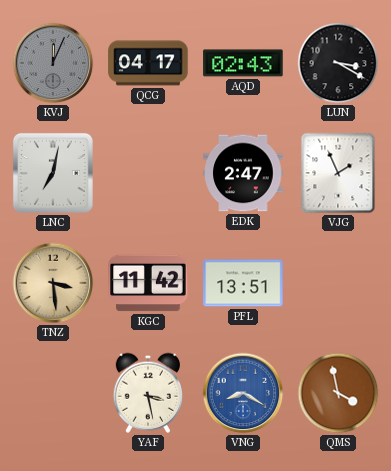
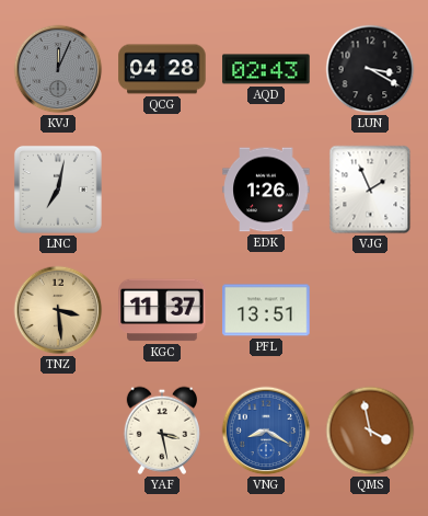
QCG: 04:17 -> 04:28 (162, 69)
EDK: 2:47 -> 1:26 (266, 190)
KGC: 11:42 -> 11:37 (162, 310)
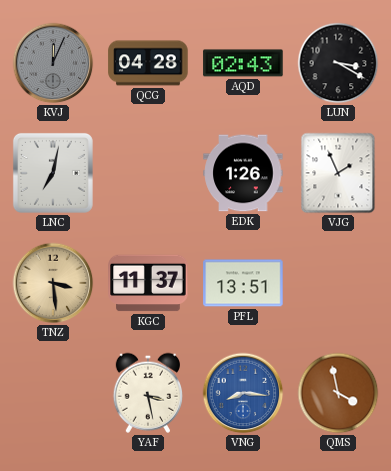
VNG: 8:20 -> 8:16 (243, 393)
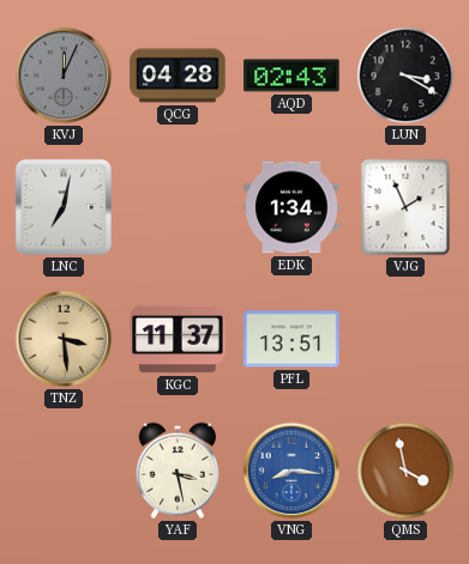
EDK: 1:26 -> 1:34 (291, 207)
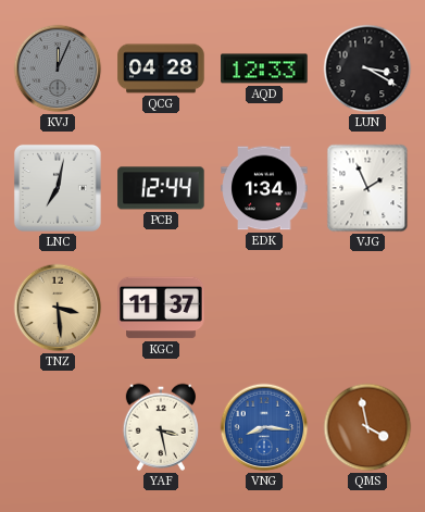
AQD: 02:43 -> 12:33 (264, 68)
PCB: none -> 12:44 (161, 188)
PFL: 13:51 -> none (291, 339)
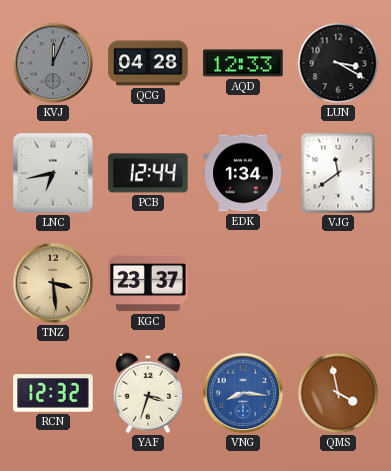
LNC: 7:02 -> 6:43 (53, 173)
VJG: 1:56 -> 11:39 (338, 173)
KGC: 11:37 -> 23:37 (148, 283)
RCN: none -> 12:32 (53, 393)
YAF: 3:28 -> 3:33 (147, 393)
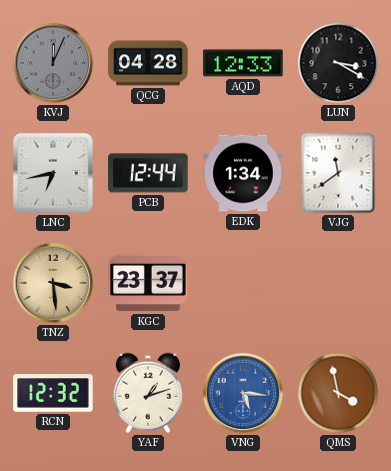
YAF: 3:33 -> 1:12 (147, 393)
VNG: 8:16 -> 5:16 (243, 393)
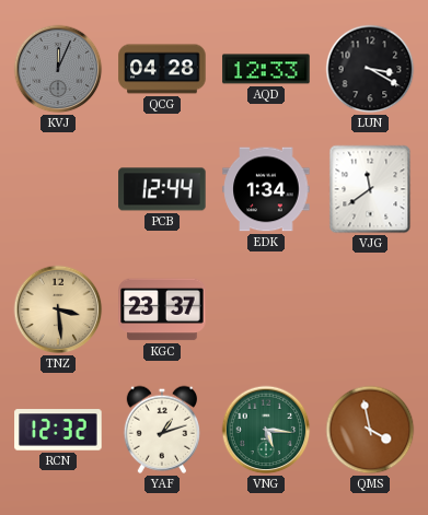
LNC: 6:43 -> none (53, 173)
VNG dial: blue -> green (266, 430)
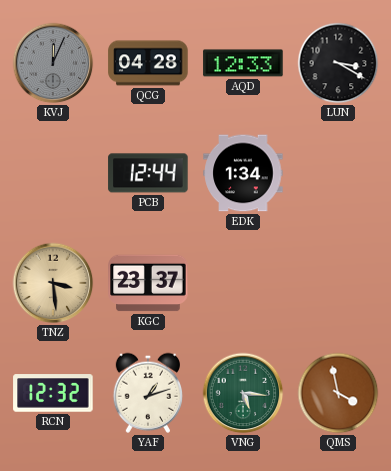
VJG: 11:39 -> none (370, 189)
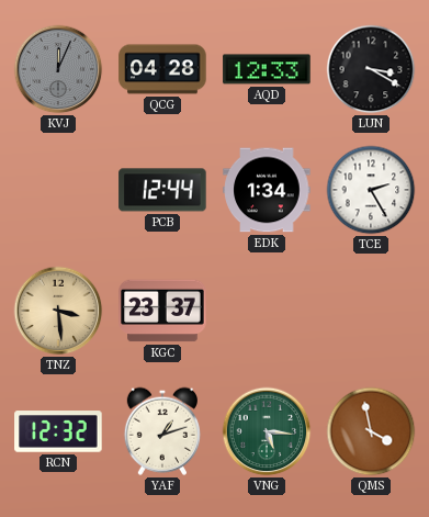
TCE: none -> 2:25 (371, 190)
